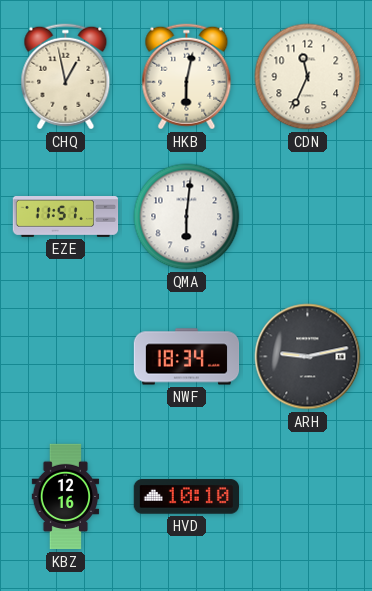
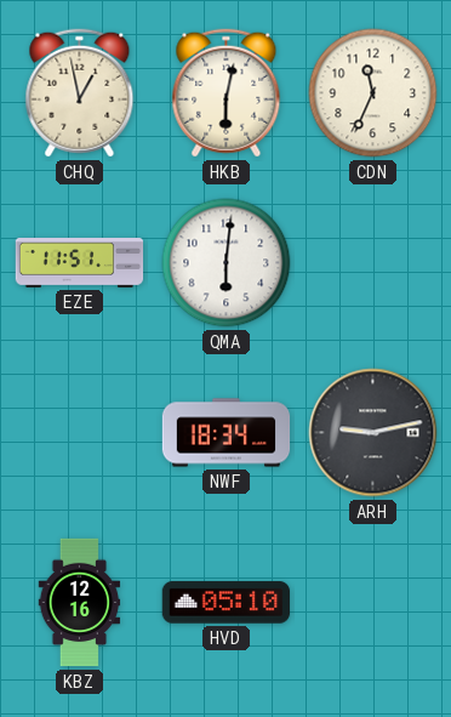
HVD: 10:10 -> 05:10 (225, 603)
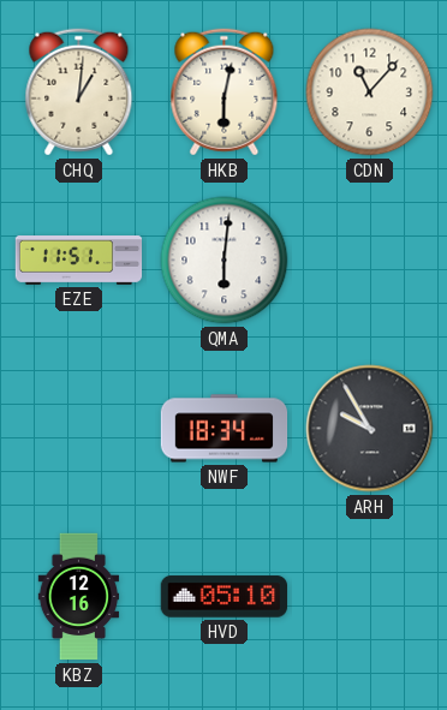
CHQ: 12:58 -> 1:01 (79, 93)
CDN: 11:34 -> 11:07 (370, 93)
ARH: 9:13 -> 9:55 (370, 429)
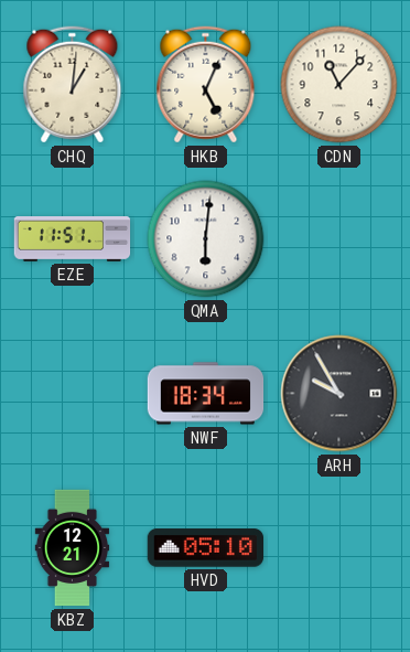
HKB: 6:02 -> 5:04 (206, 85)
KBZ: 12:16 -> 12:21 (73, 548)
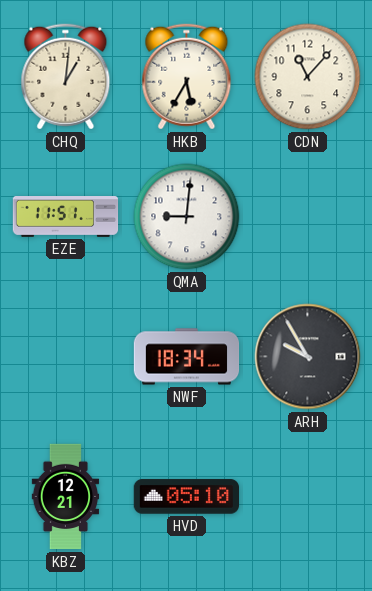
HKB: 5:04 -> 5:35 (187, 77)
QMA: 6:01 -> 9:01 (187, 217)
